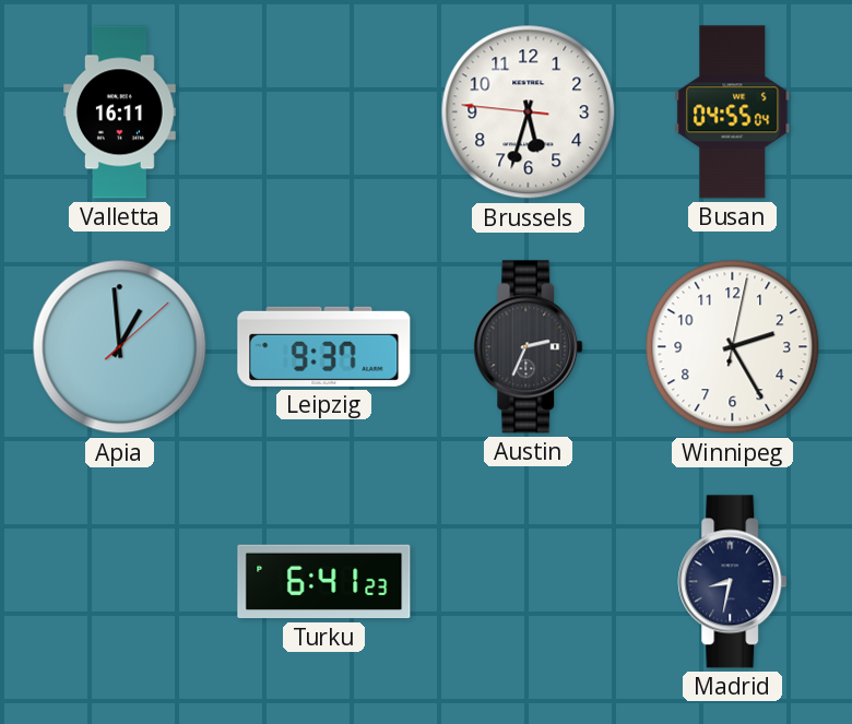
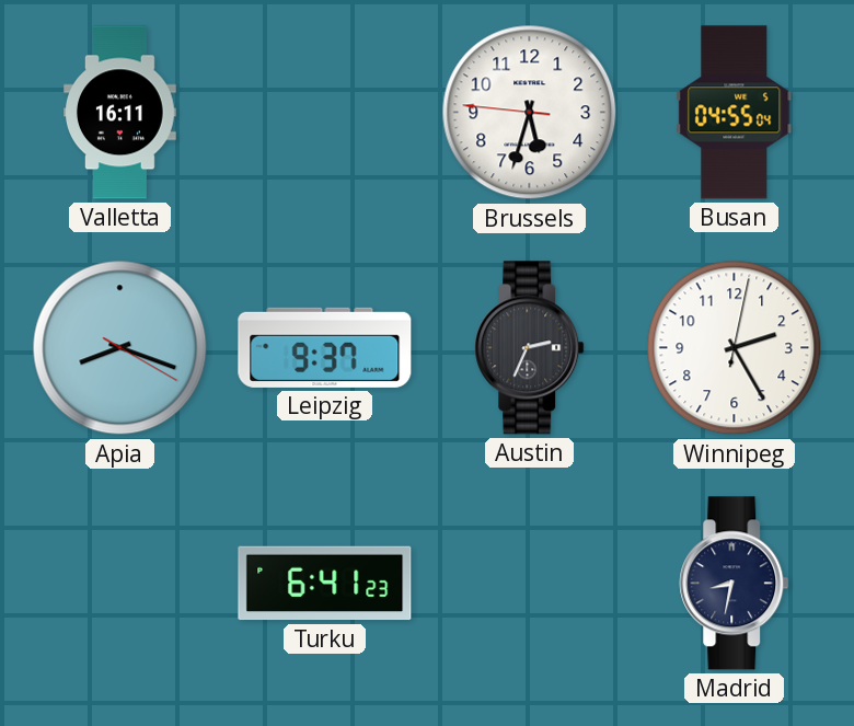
Apia: 12:59 -> 8:18 (120, 348)
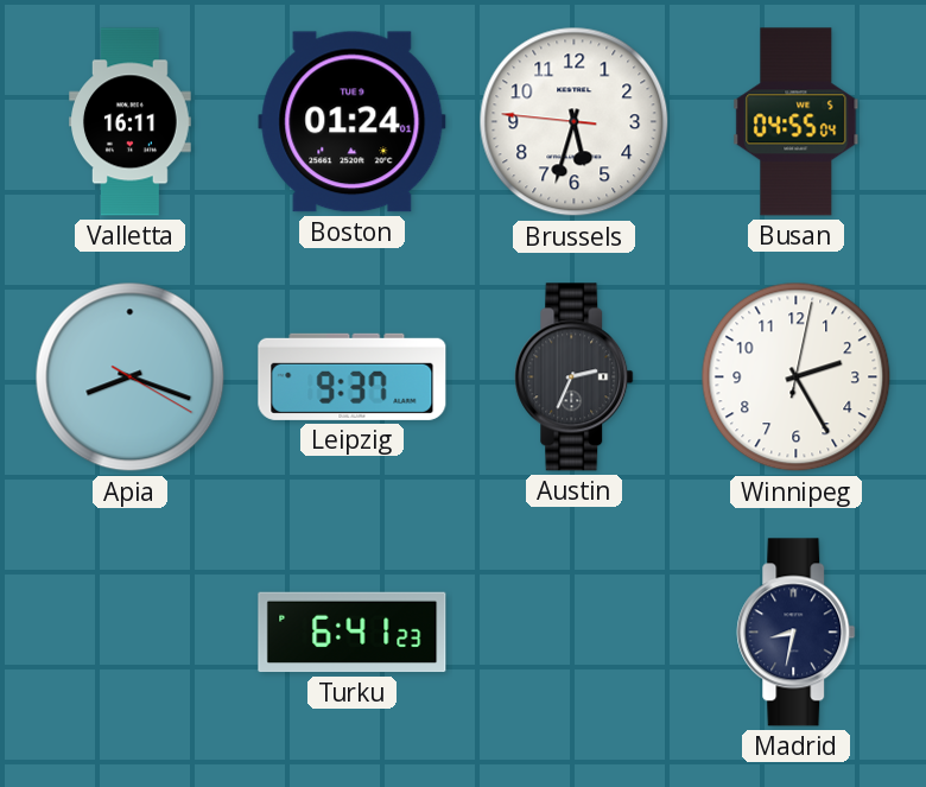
Boston: none -> 01:24 (353, 122)
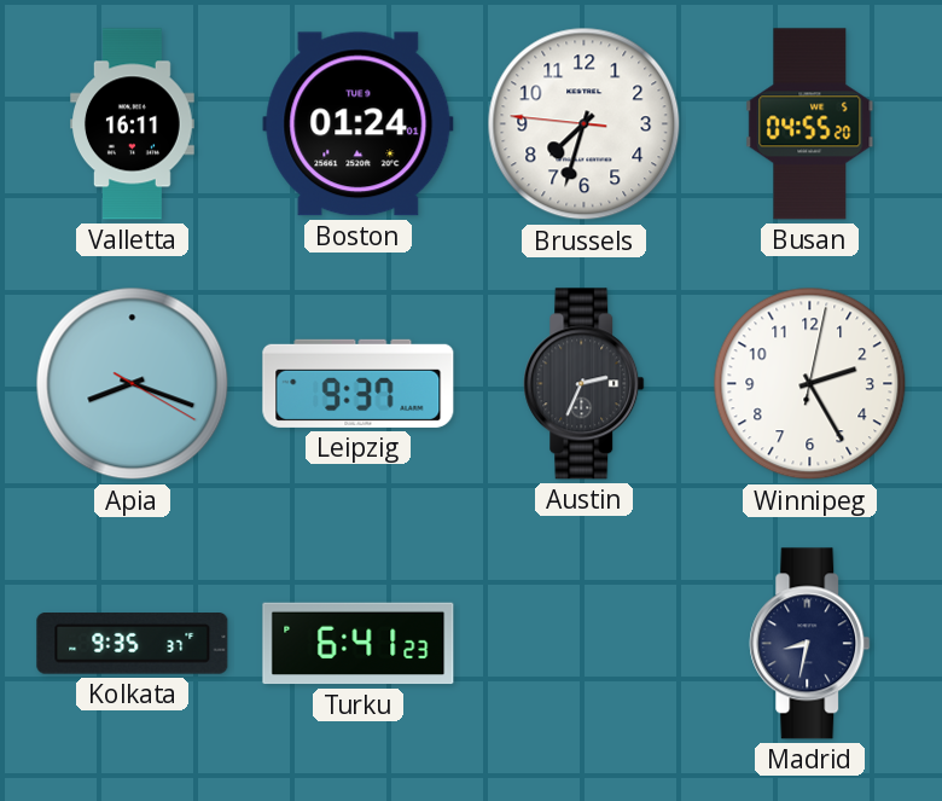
Brussels: 5:32 -> 7:32 (585, 124)
Busan: 04:55:04 -> 04:55:20 (810, 124)
Kolkata: none -> 9:35 (133, 644)
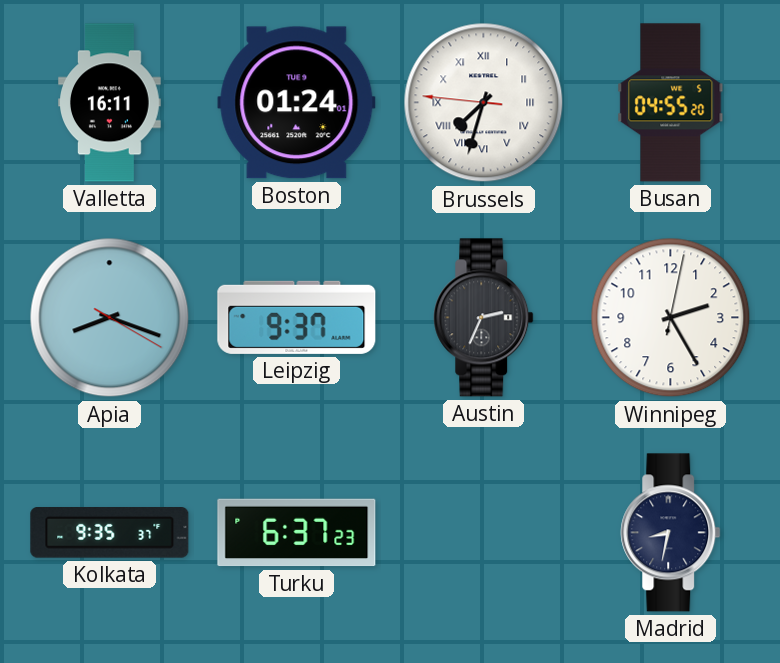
Brussels numerals: Arabic -> Roman (484, 103)
Turku: 6:41 -> 6:37 (297, 533)
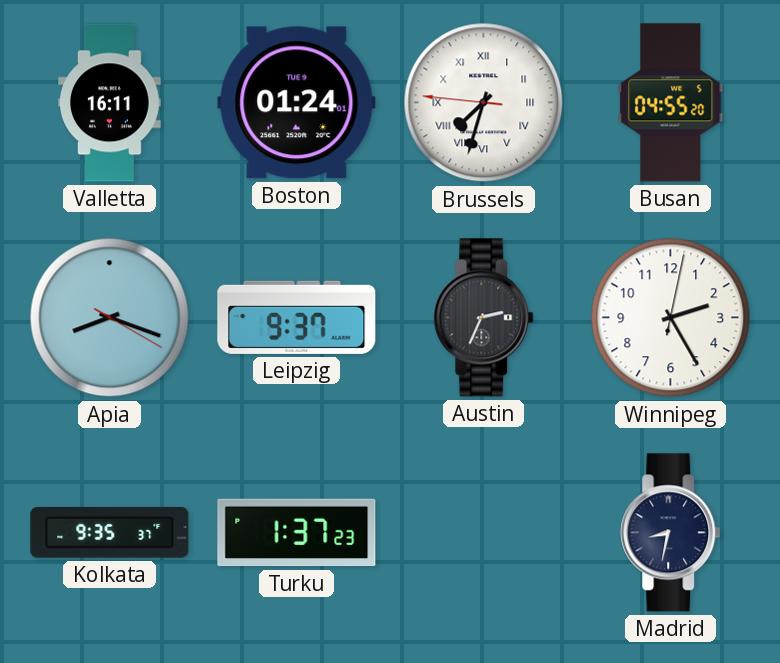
Turku: 6:37 -> 1:37 (297, 533)
